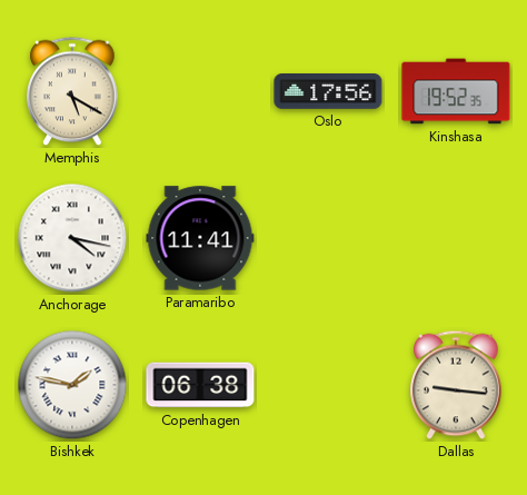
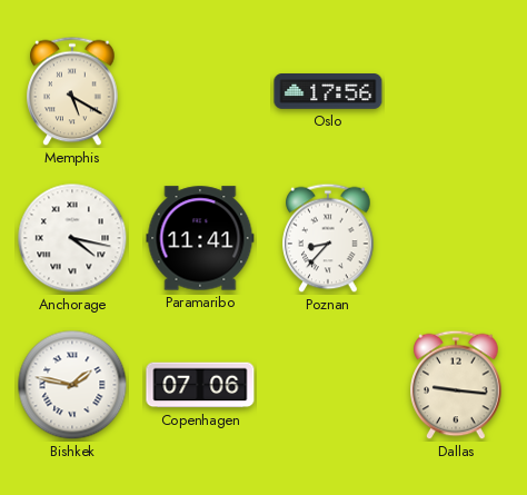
Kinshasa: 19:52 -> none (456, 91)
Poznan: none -> 8:37 (328, 238)
Copenhagen: 06:38 -> 07:06 (200, 385)
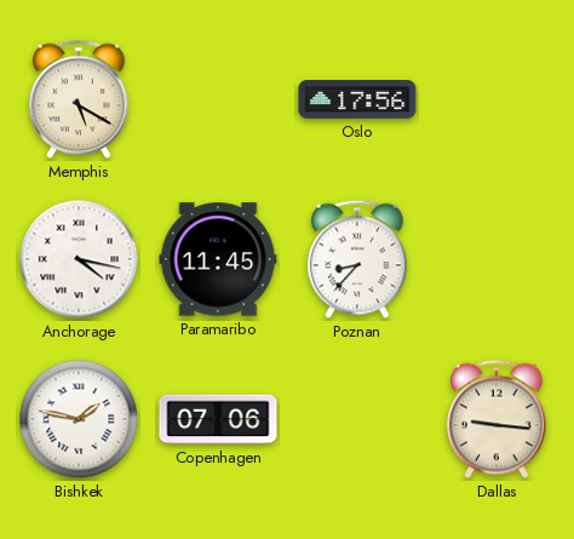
Paramaribo: 11:41 -> 11:45 (218, 259)
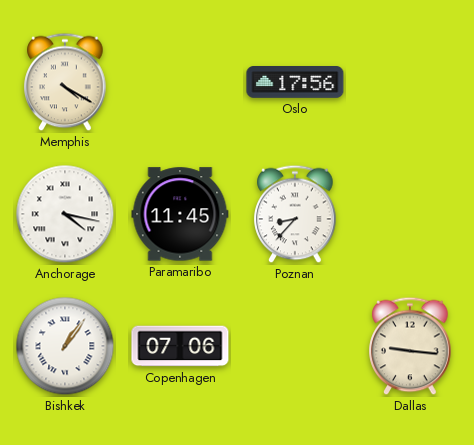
Memphis: 5:20 -> 4:20 (65, 82)
Bishkek: 1:47 -> 1:06 (65, 346)
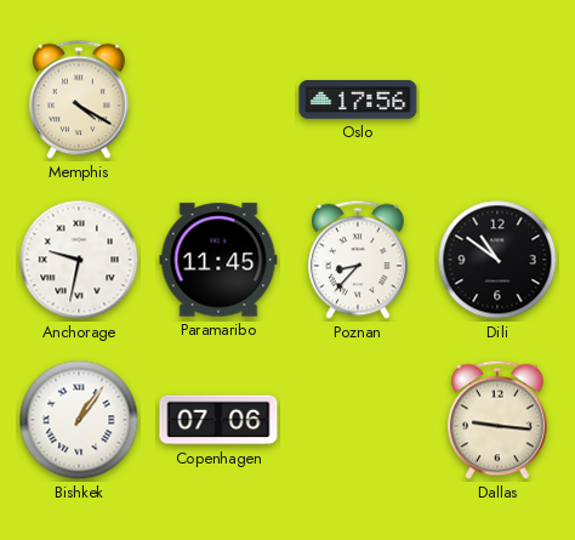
Anchorage: 4:17 -> 9:32 (79, 260)
Dili: none -> 10:51 (497, 260)
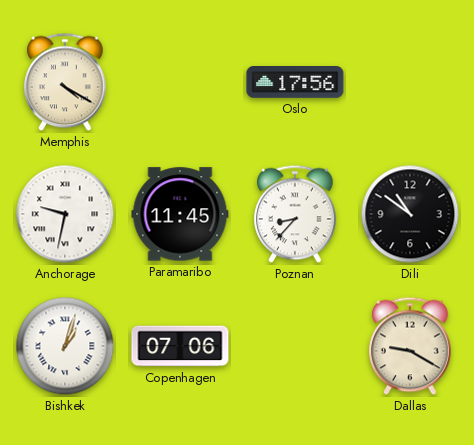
Bishkek: 1:06 -> 1:03 (65, 346)
Dallas: 9:16 -> 9:20 (410, 346)
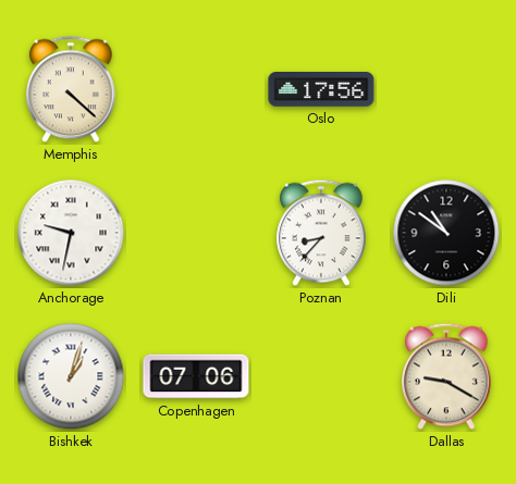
Memphis: 4:20 -> 4:22 (71, 89)
Paramaribo: 11:45 -> none (180, 214)
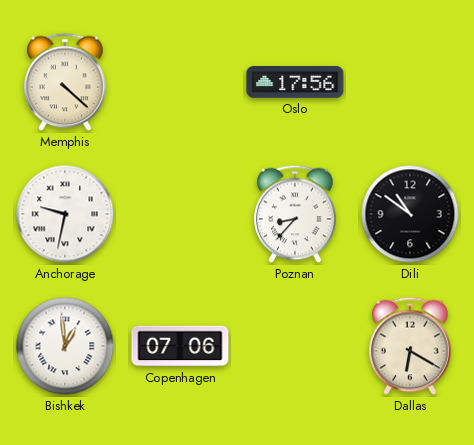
Bishkek: 1:03 -> 12:59 (65, 346)
Dallas: 9:20 -> 6:20 (410, 346)
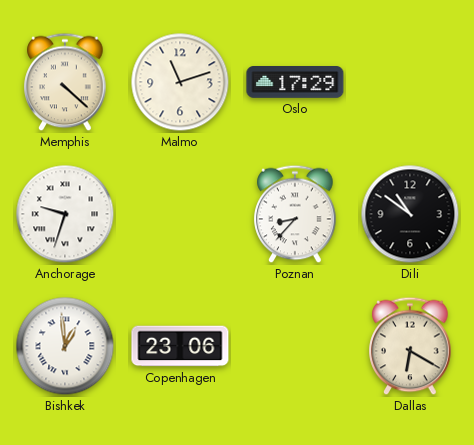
Malmo: none -> 11:12 (180, 82)
Oslo: 17:56 -> 17:29 (295, 83)
Anchorage: 9:32 -> 9:33 (65, 214)
Copenhagen: 07:06 -> 23:06 (180, 346)
